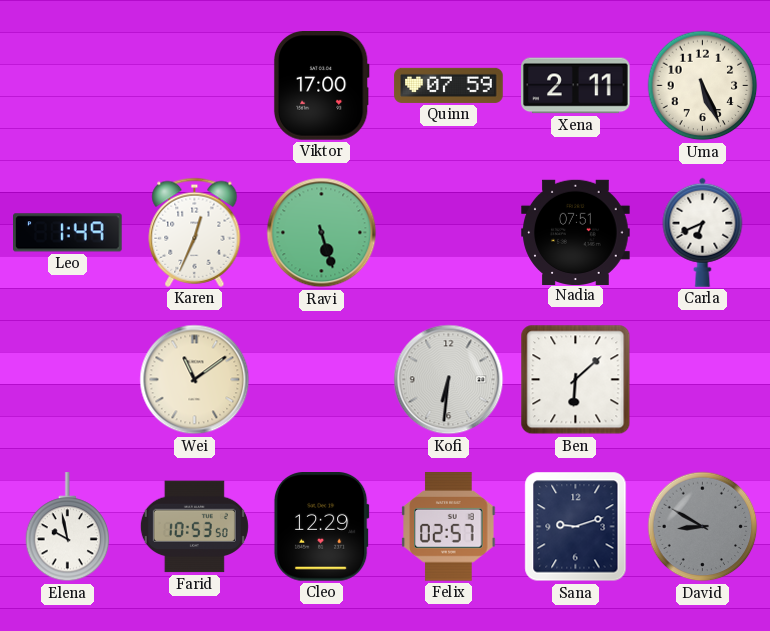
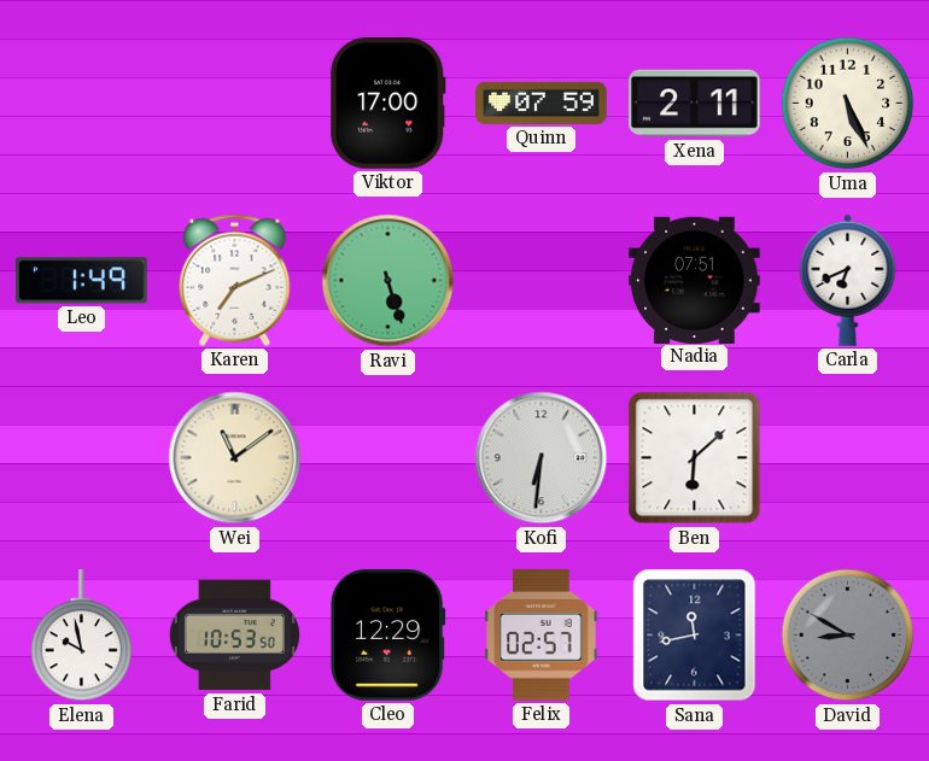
Karen: 12:34 -> 7:11 (235, 280)
Sana: 9:12 -> 11:43 (695, 636)
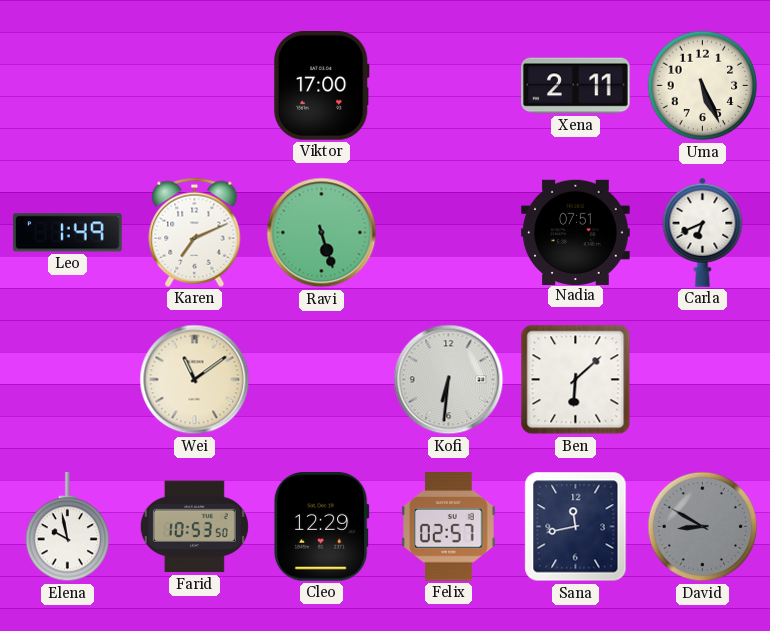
Quinn: 07:59 -> none (542, 103)
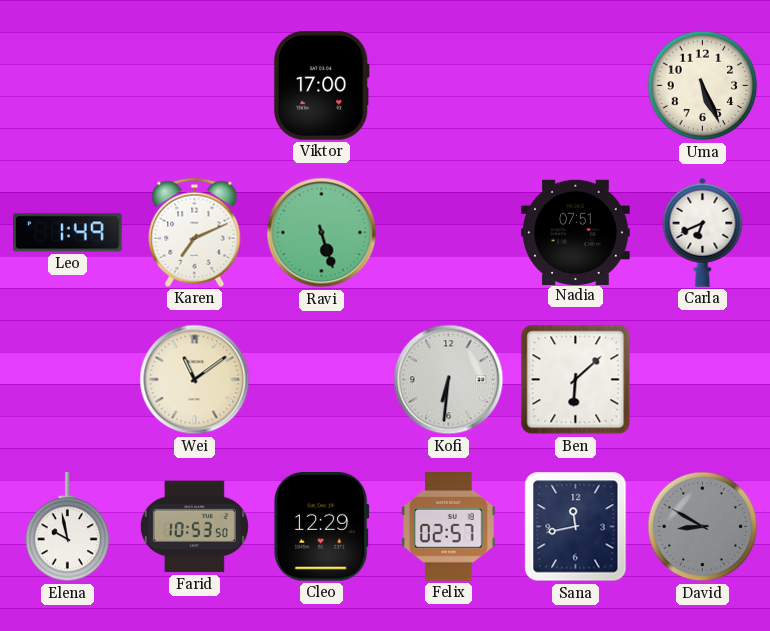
Xena: 2:11 -> none (576, 86)
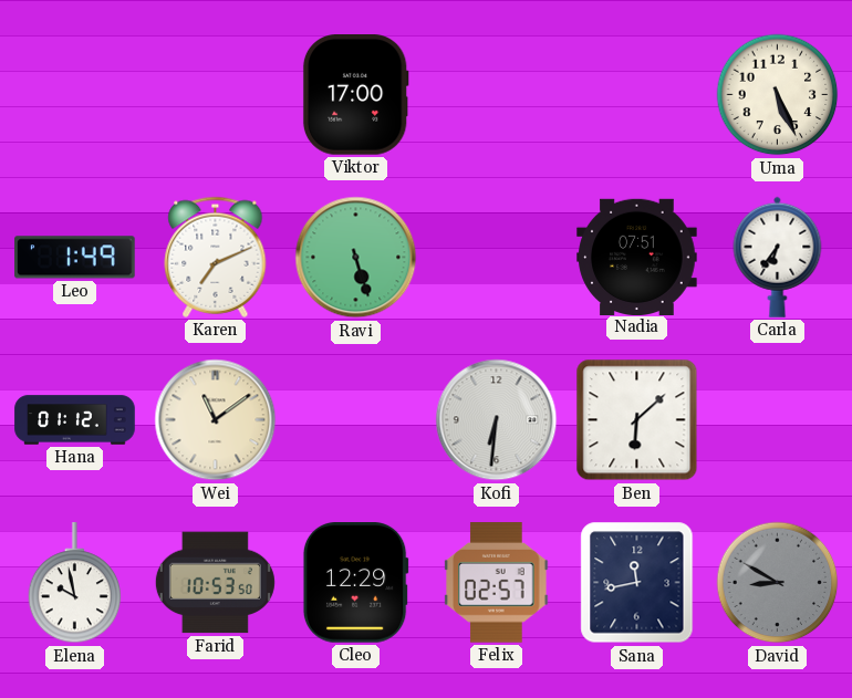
Carla: 6:41 -> 6:36 (778, 257)
Hana: none -> 01:12 (75, 420)
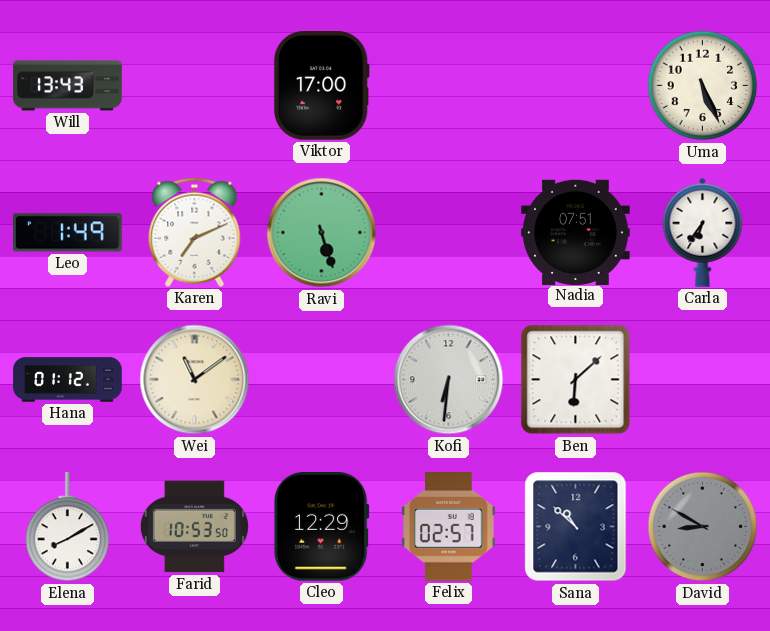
Will: none -> 13:43 (68, 86)
Elena: 9:58 -> 8:10 (68, 527)
Sana: 11:43 -> 10:52 (576, 527)
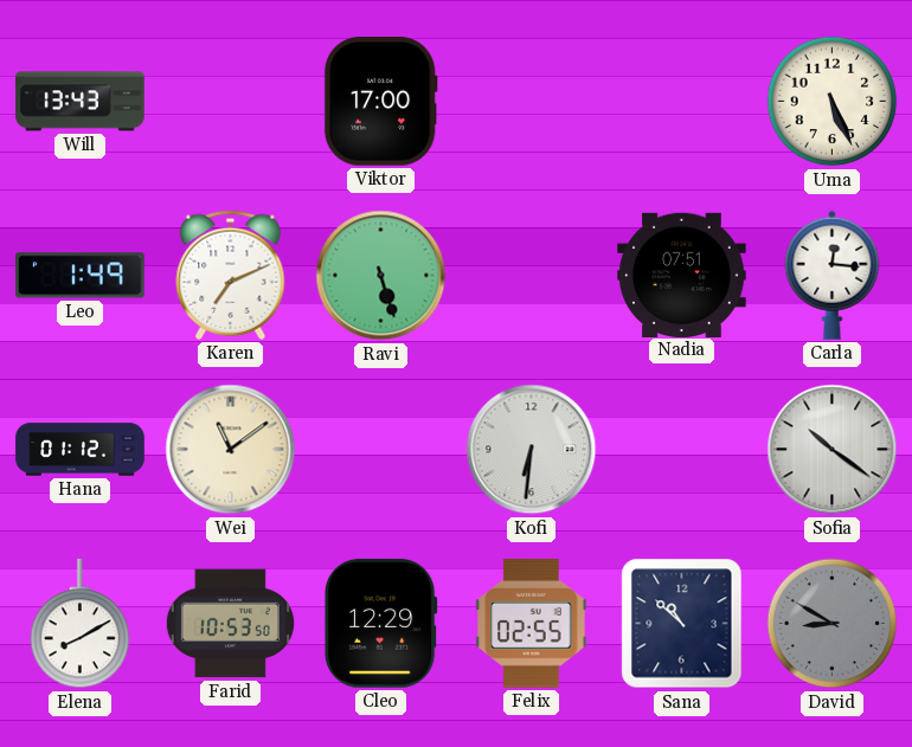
Carla: 6:36 -> 12:16 (833, 275)
Ben: 6:08 -> none (576, 380)
Sofia: none -> 10:21 (833, 450)
Felix: 02:57 -> 02:55 (532, 624)
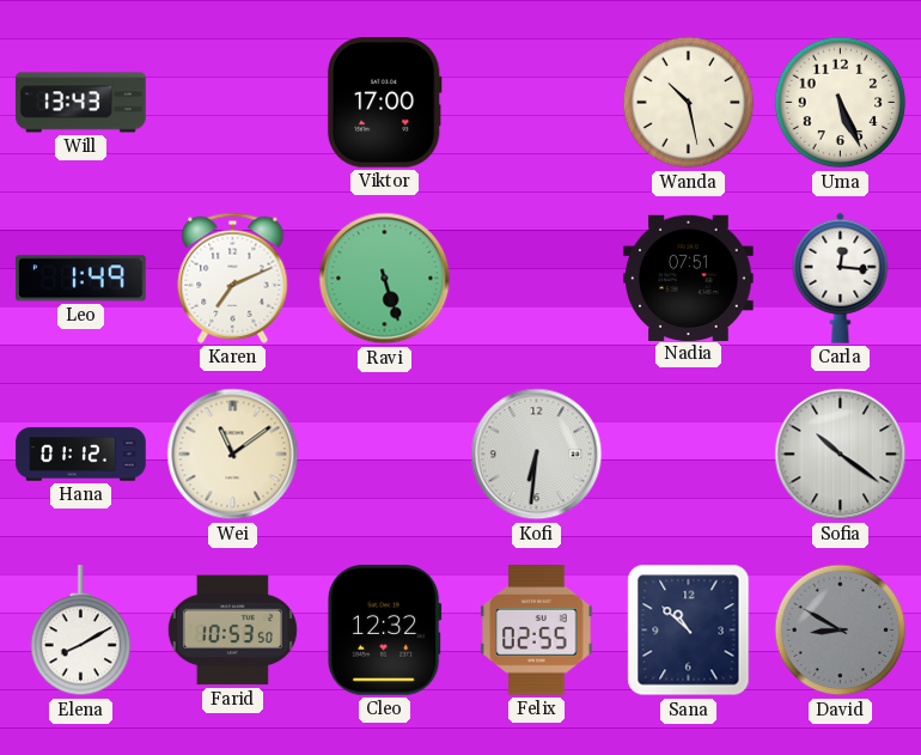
Wanda: none -> 10:28 (689, 103)
Cleo: 12:29 -> 12:32 (384, 631)
